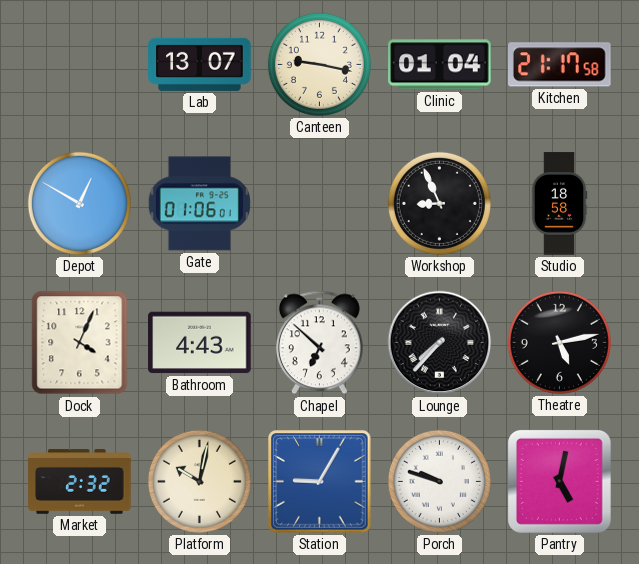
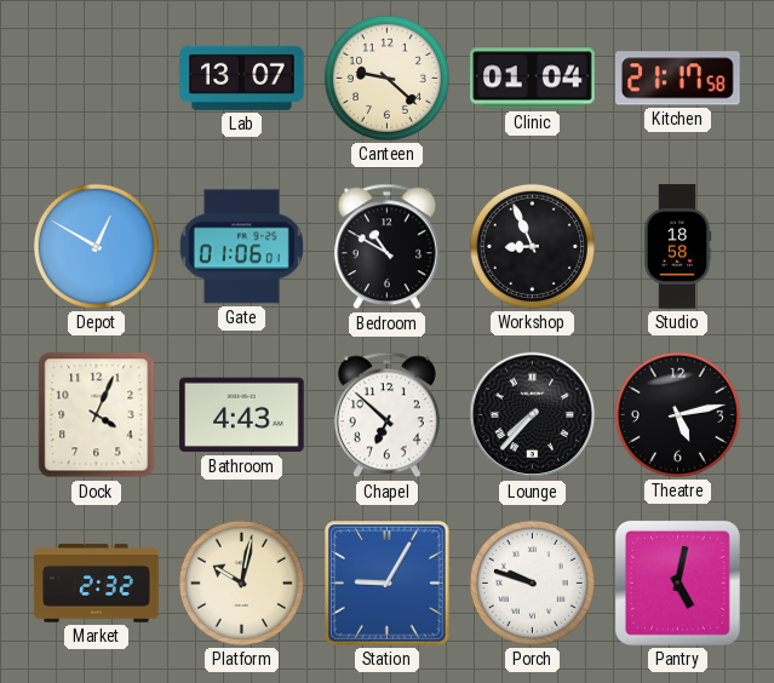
Canteen: 9:17 -> 9:22 (386, 78)
Bedroom: none -> 10:50 (386, 247)
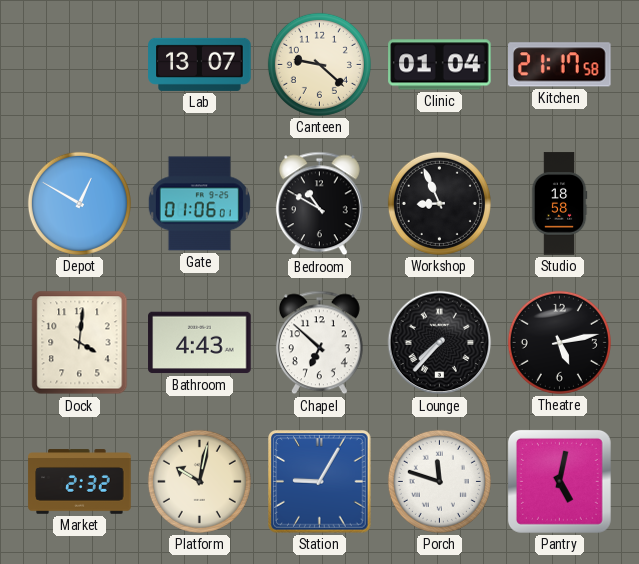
Dock: 4:04 -> 4:01 (80, 343)
Porch: 9:48 -> 11:48 (439, 481)
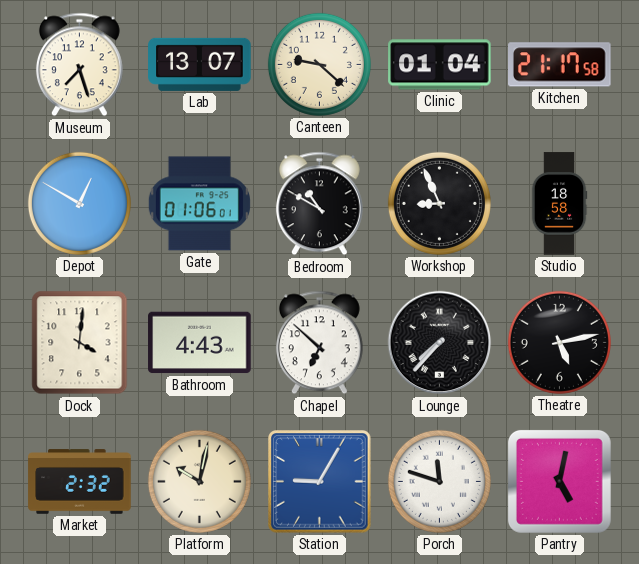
Museum: none -> 7:27 (79, 65)
